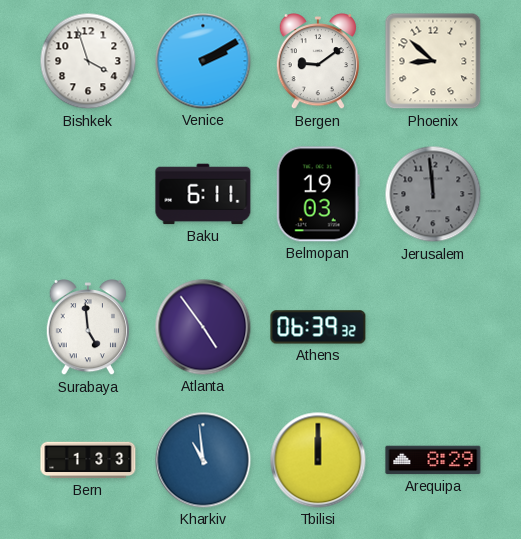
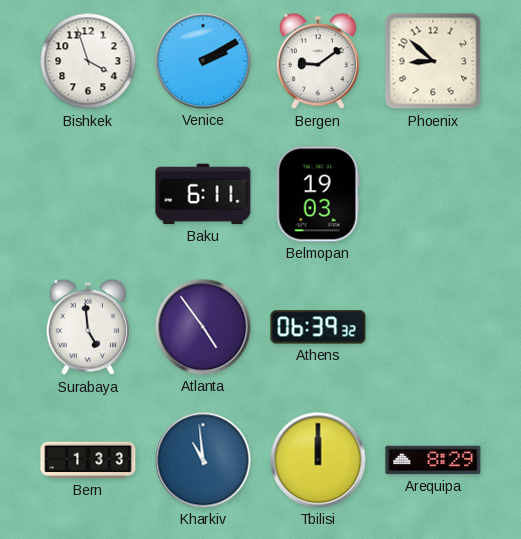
Jerusalem: 11:59 -> none (433, 194)
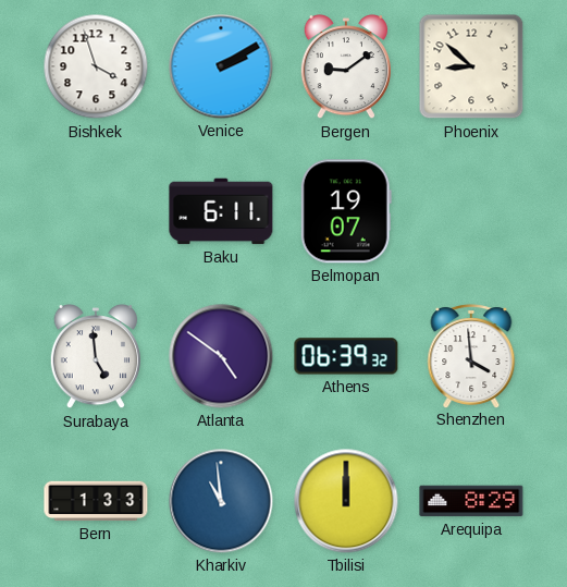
Belmopan: 19:03 -> 19:07 (346, 211)
Atlanta: 4:54 -> 4:51 (221, 356)
Shenzhen: none -> 3:59 (471, 356)
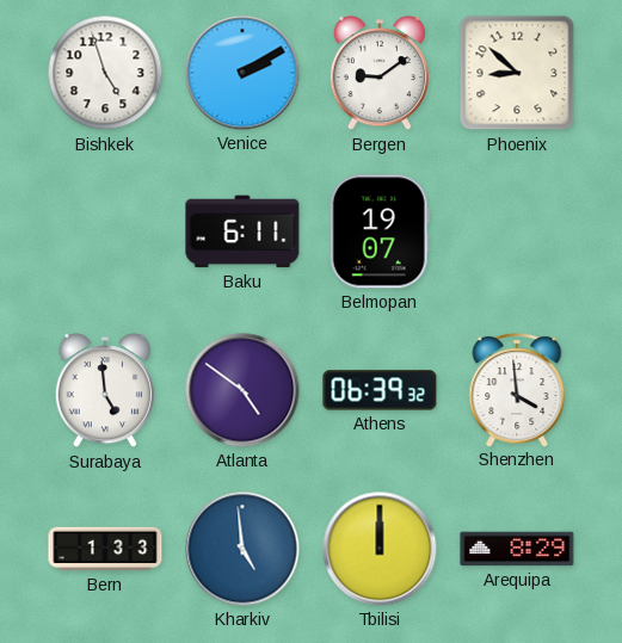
Bishkek: 3:57 -> 4:57 (105, 73)
Kharkiv: 10:59 -> 4:59 (242, 549)
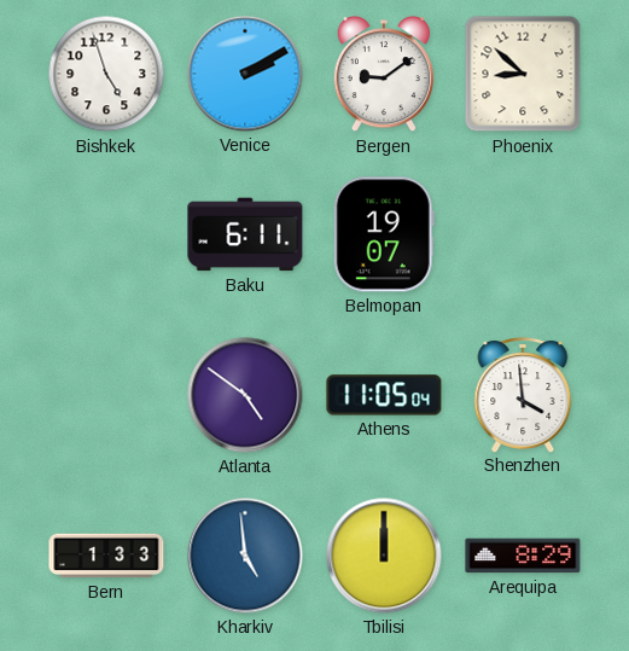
Surabaya: 4:59 -> none (104, 390)
Athens: 06:39 -> 11:05 (384, 395)
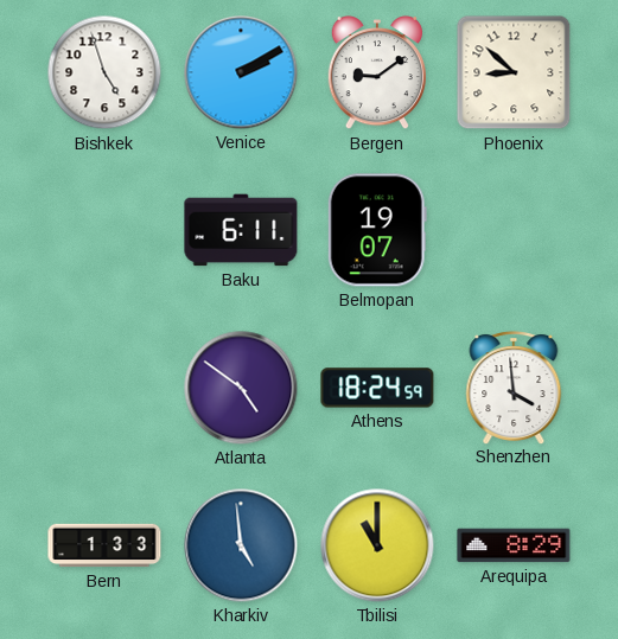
Athens: 11:05 -> 18:24 (377, 388)
Tbilisi: 12:00 -> 11:00 (377, 545)
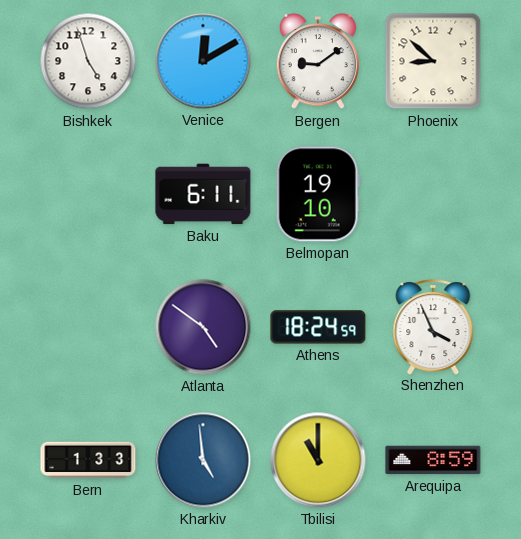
Venice: 2:10 -> 12:10 (203, 61)
Belmopan: 19:07 -> 19:10 (318, 194)
Shenzhen: 3:59 -> 3:56 (433, 327)
Arequipa: 8:29 -> 8:59 (433, 460)
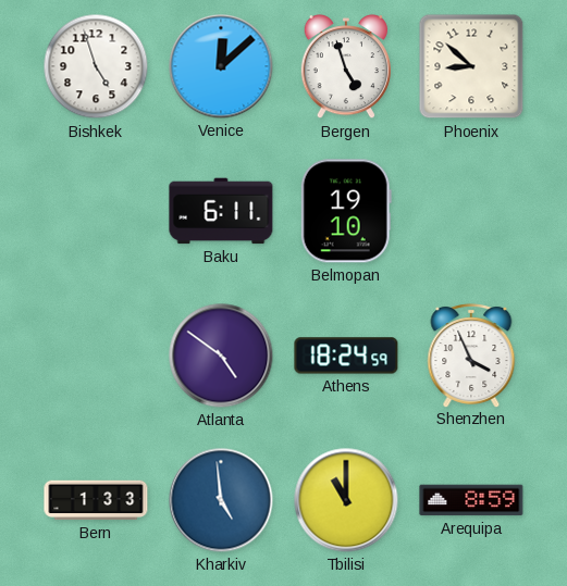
Venice: 12:10 -> 12:08 (221, 66)
Bergen: 9:09 -> 4:57 (345, 66)
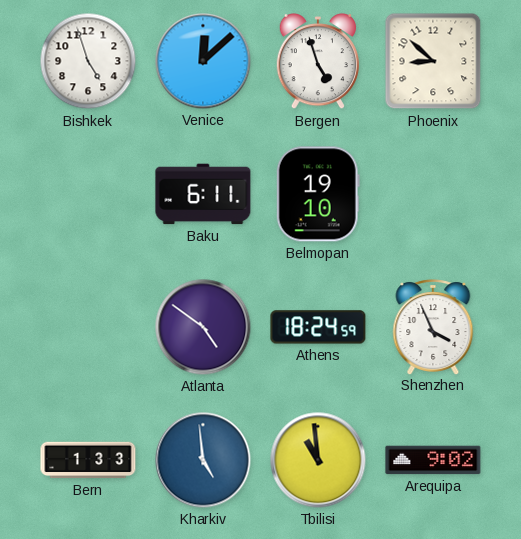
Tbilisi: 11:00 -> 10:59 (318, 460)
Arequipa: 8:59 -> 9:02 (433, 460)
